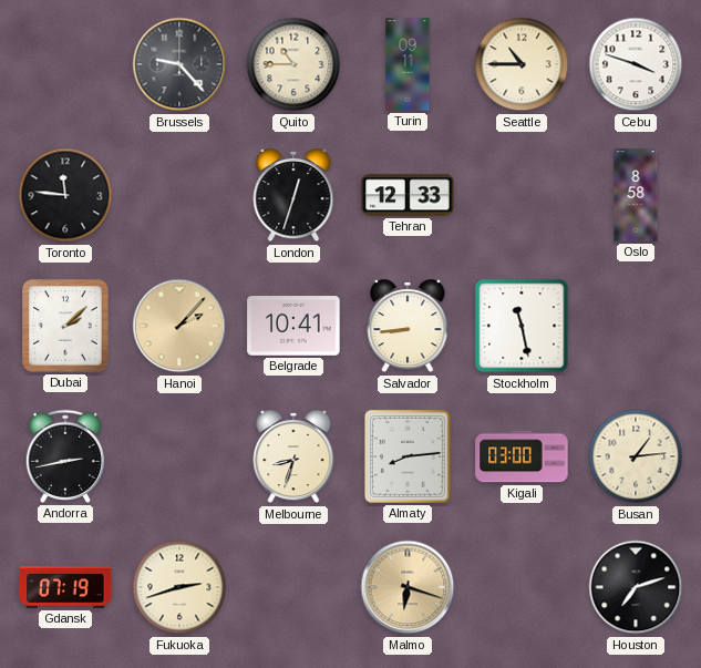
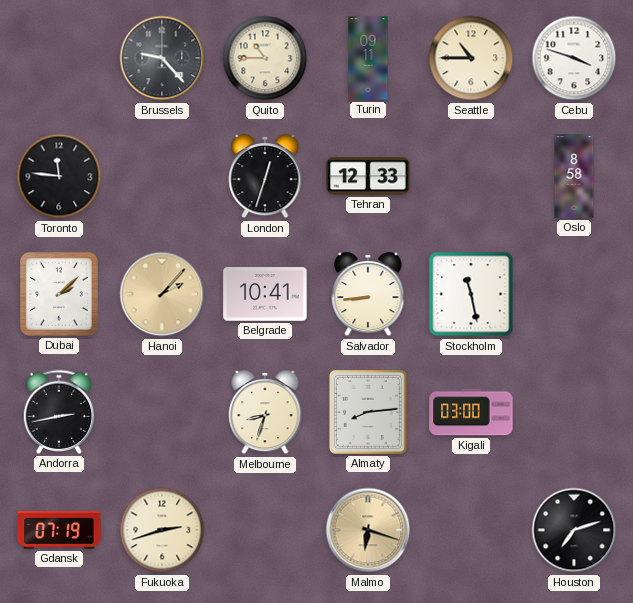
Busan: 1:14 -> none (636, 456)
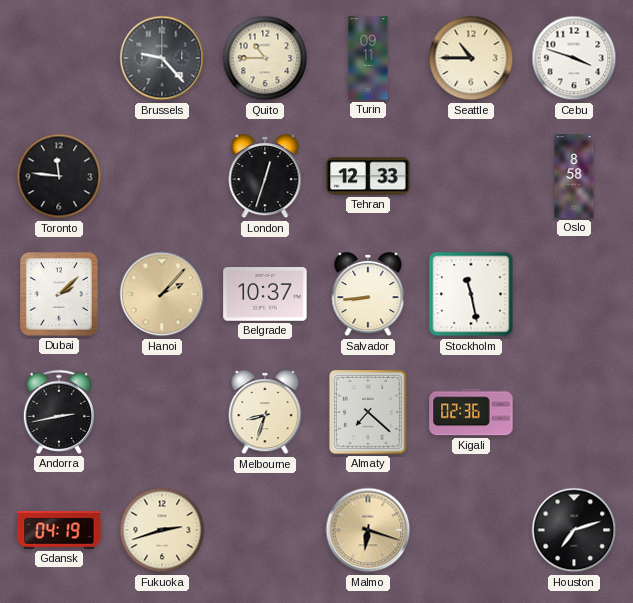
Belgrade: 10:41 -> 10:37 (265, 294)
Almaty: 8:14 -> 7:22 (368, 412)
Kigali: 03:00 -> 02:36 (471, 412)
Gdansk: 07:19 -> 04:19 (59, 530)
